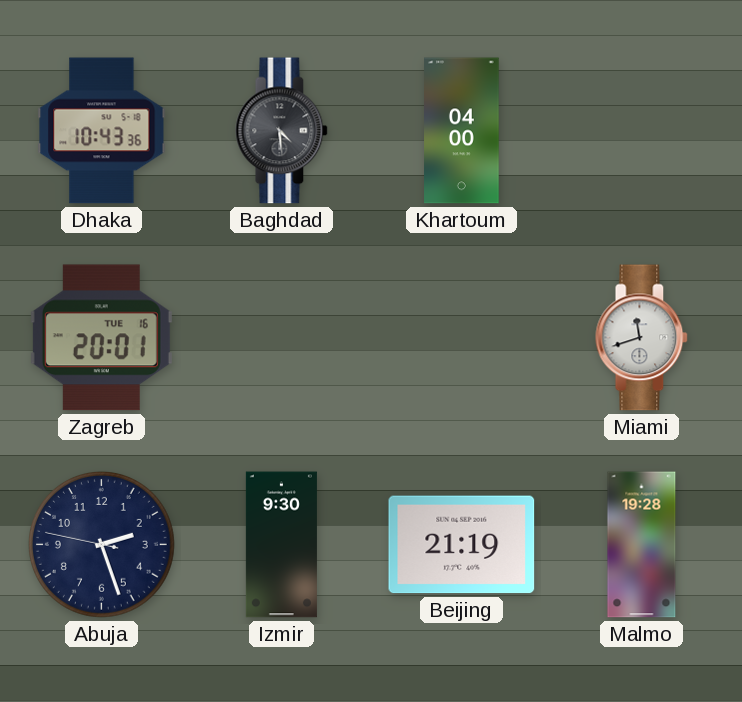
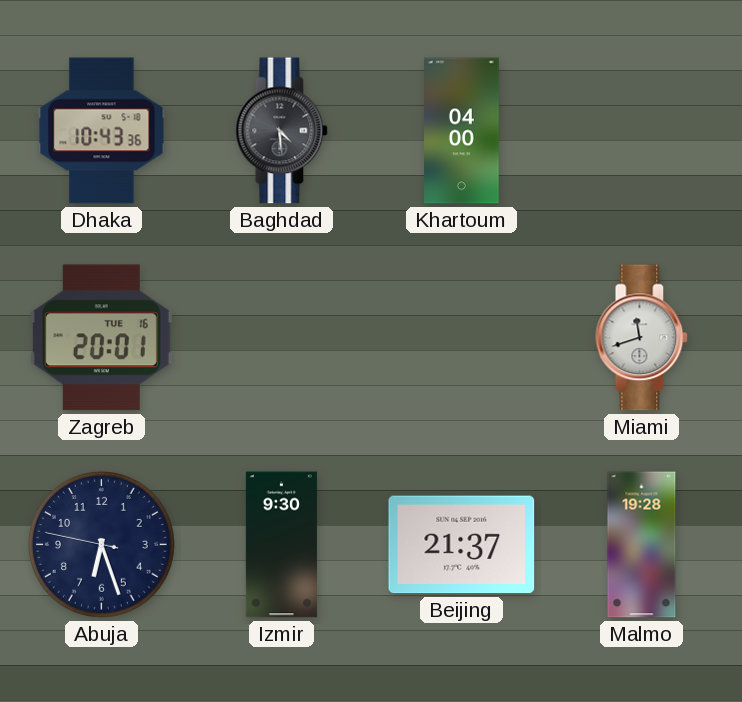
Abuja: 2:26 -> 6:26 (101, 544)
Beijing: 21:19 -> 21:37 (462, 545)
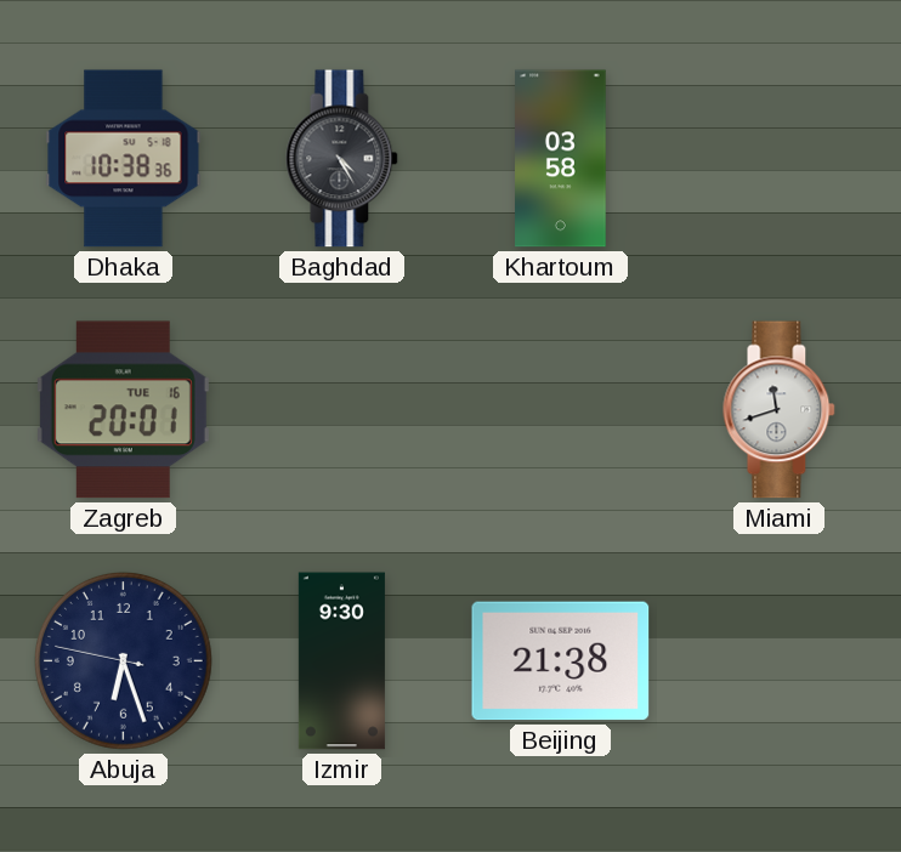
Dhaka: 10:43 -> 10:38 (124, 159)
Baghdad: 4:29 -> 4:25 (342, 159)
Khartoum: 04:00 -> 03:58 (561, 159)
Beijing: 21:37 -> 21:38 (561, 661)
Malmo: 19:28 -> none (642, 545)
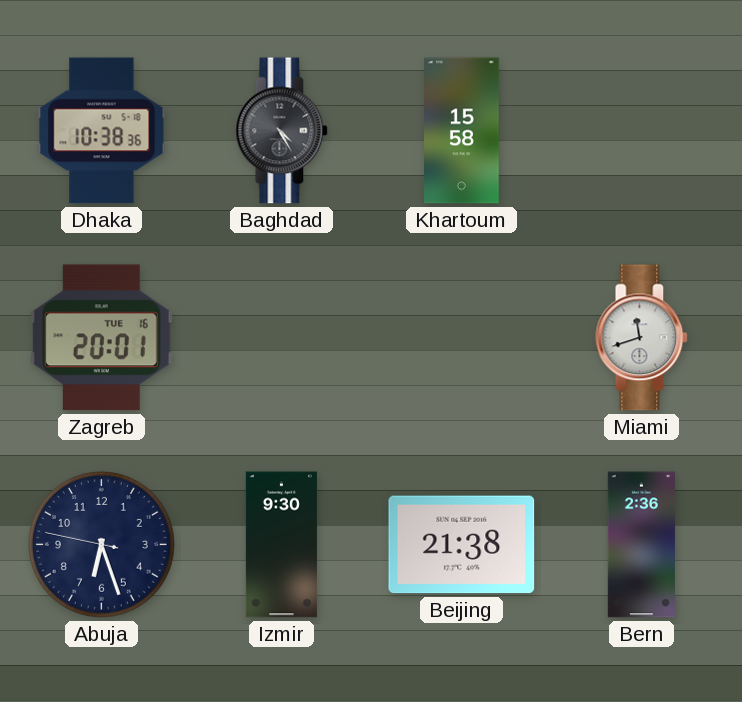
Khartoum: 03:58 -> 15:58 (462, 131)
Bern: none -> 2:36 (641, 545)
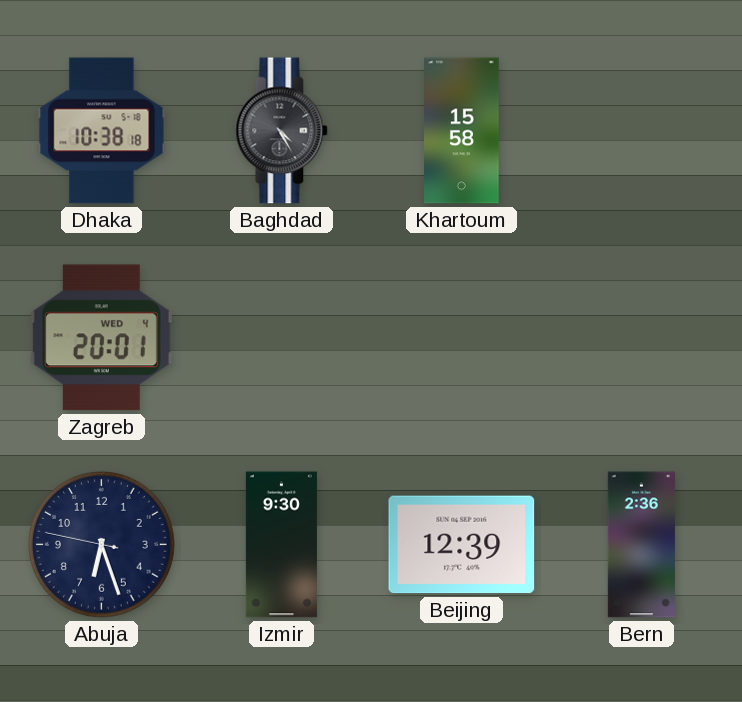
Dhaka: 10:38:36 -> 10:38:18 (102, 131)
Zagreb date: TUE 16 -> WED 4 (101, 338)
Miami: 11:42 -> none (642, 338)
Beijing: 21:38 -> 12:39 (462, 545)
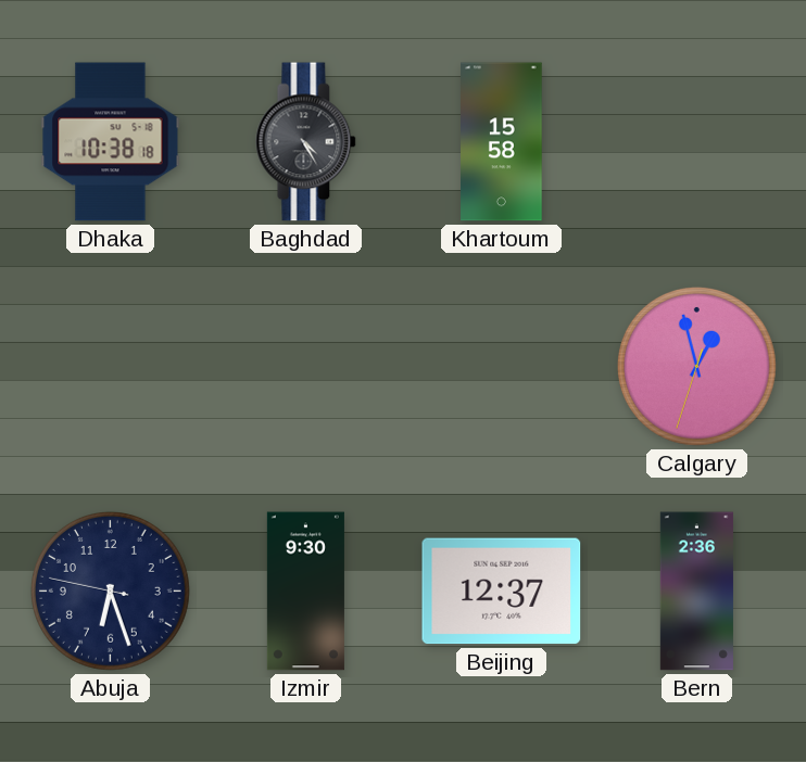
Zagreb: 20:01 -> none (101, 338)
Calgary: none -> 12:57 (696, 366)
Beijing: 12:39 -> 12:37 (502, 592)
